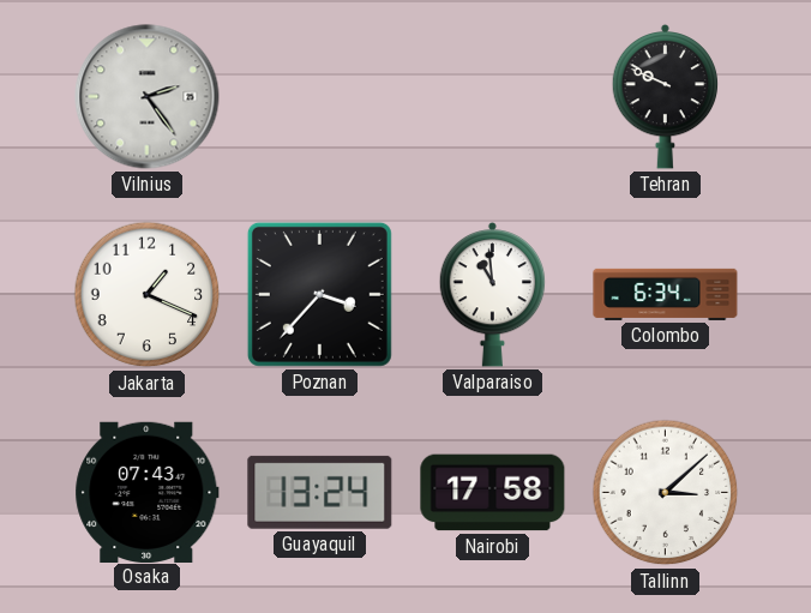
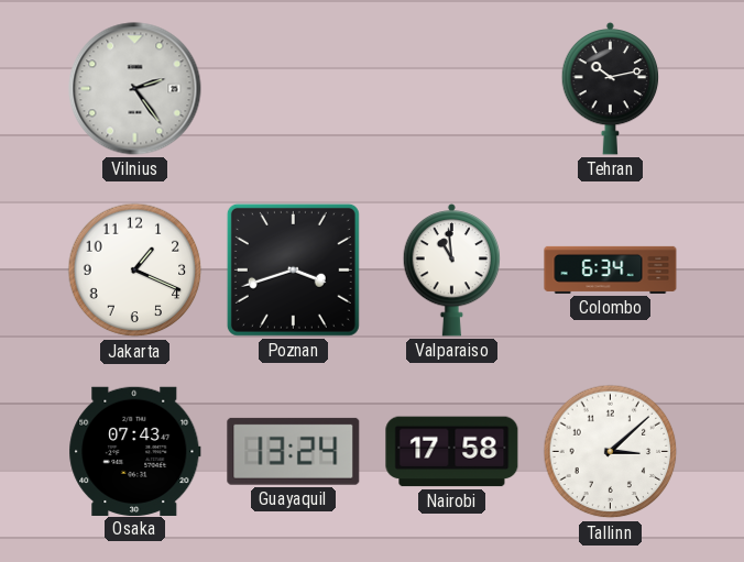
Tehran: 9:49 -> 10:13 (611, 88)
Poznan: 3:37 -> 3:42 (293, 269)
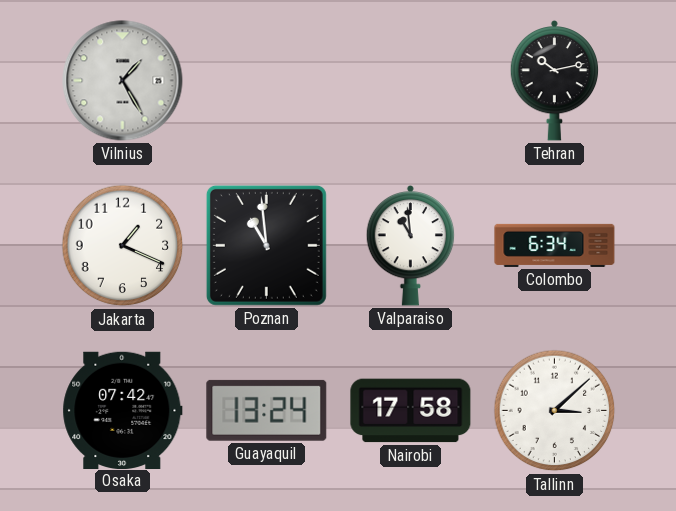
Vilnius: 2:24 -> 1:25 (123, 81)
Poznan: 3:42 -> 10:59 (266, 245)
Osaka: 07:43 -> 07:42 (123, 410)
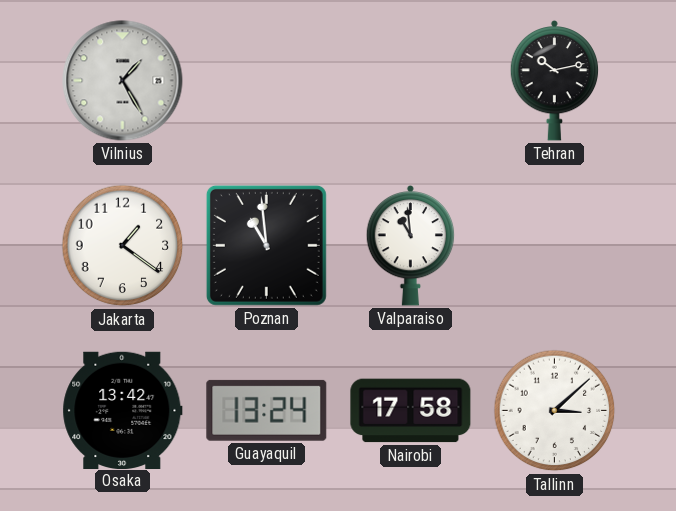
Jakarta: 1:19 -> 1:21 (123, 246)
Colombo: 6:34 -> none (555, 245)
Osaka: 07:42 -> 13:42 (123, 410)
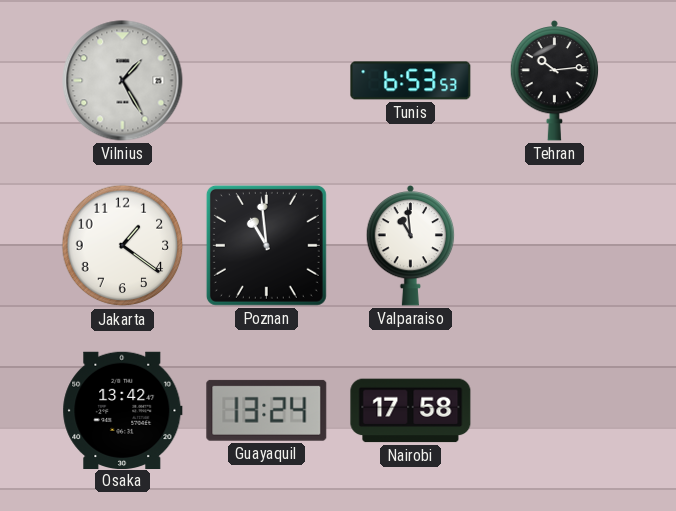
Tunis: none -> 6:53 (411, 81)
Tehran: 10:13 -> 10:14 (555, 80)
Tallinn: 3:08 -> none (555, 411)
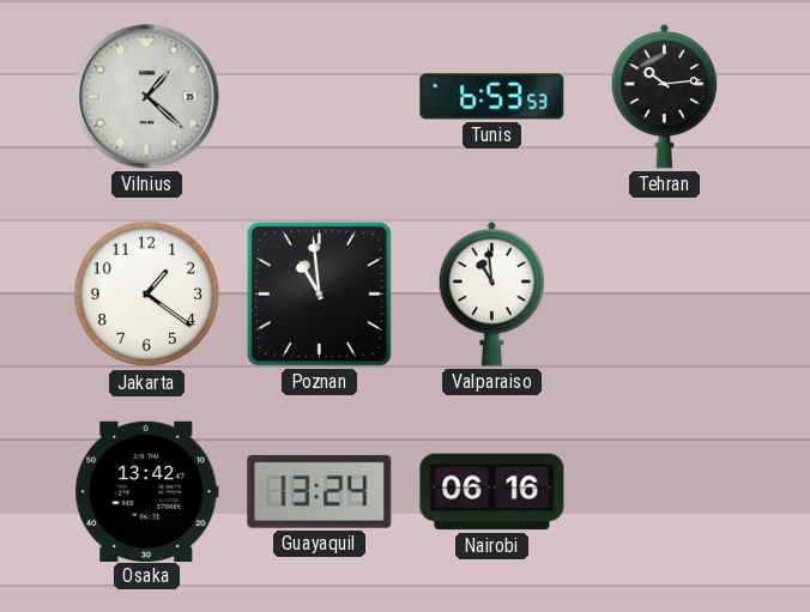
Vilnius: 1:25 -> 1:22 (147, 97)
Nairobi: 17:58 -> 06:16 (492, 492)
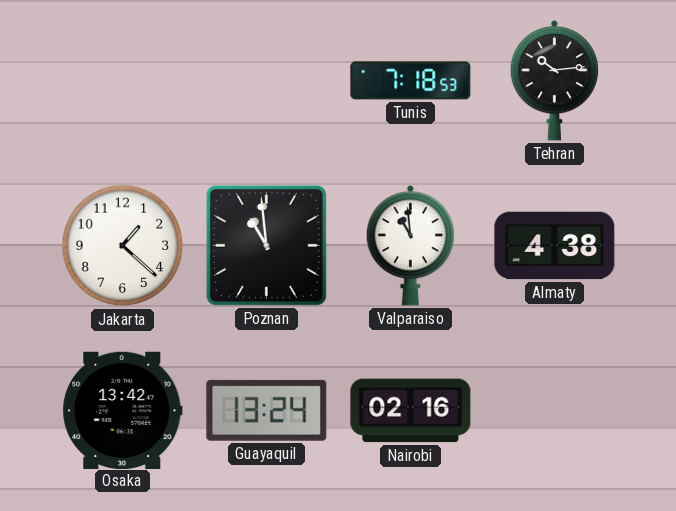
Vilnius: 1:22 -> none (147, 97)
Tunis: 6:53 -> 7:18 (411, 81)
Jakarta: 1:21 -> 1:22 (123, 246)
Almaty: none -> 4:38 (555, 246)
Nairobi: 06:16 -> 02:16 (411, 411)
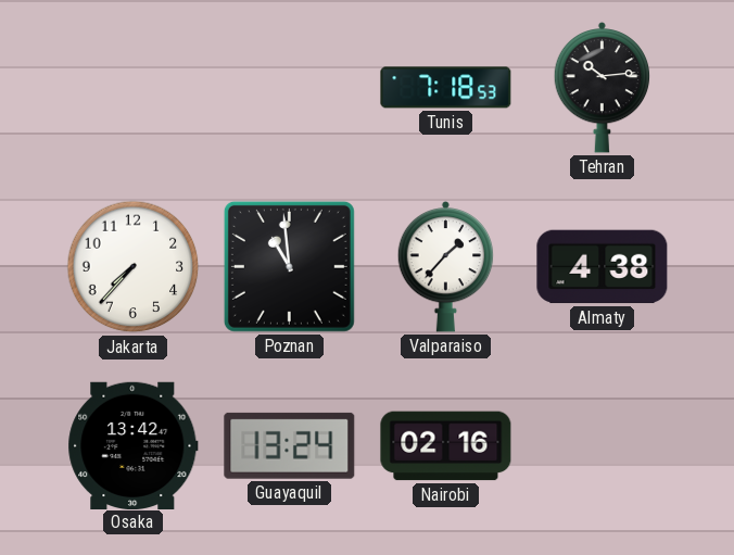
Jakarta: 1:22 -> 7:37 (134, 267)
Valparaiso: 10:59 -> 1:37 (446, 266)
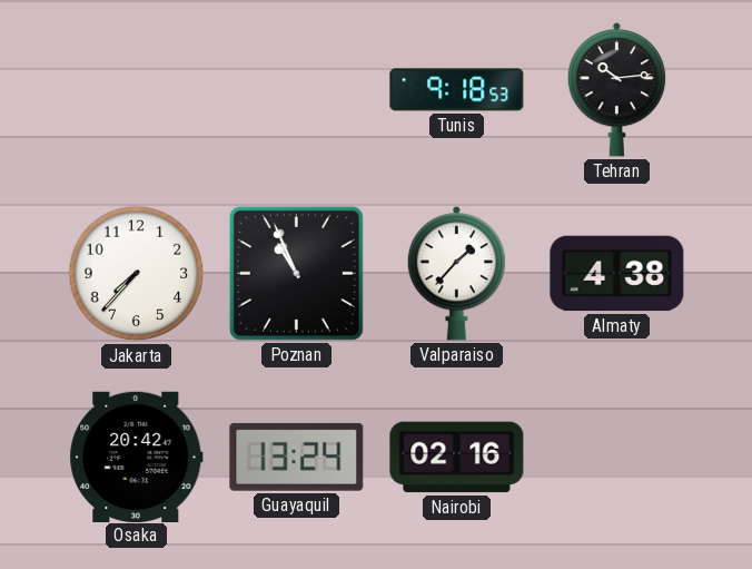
Tunis: 7:18 -> 9:18 (457, 90)
Poznan: 10:59 -> 10:56 (296, 273)
Osaka: 13:42 -> 20:42 (137, 457)
